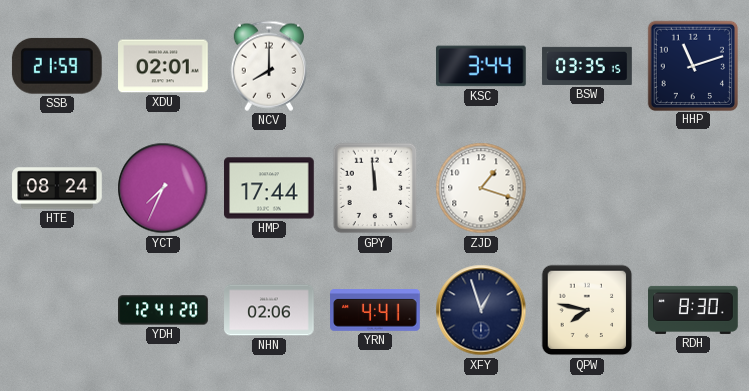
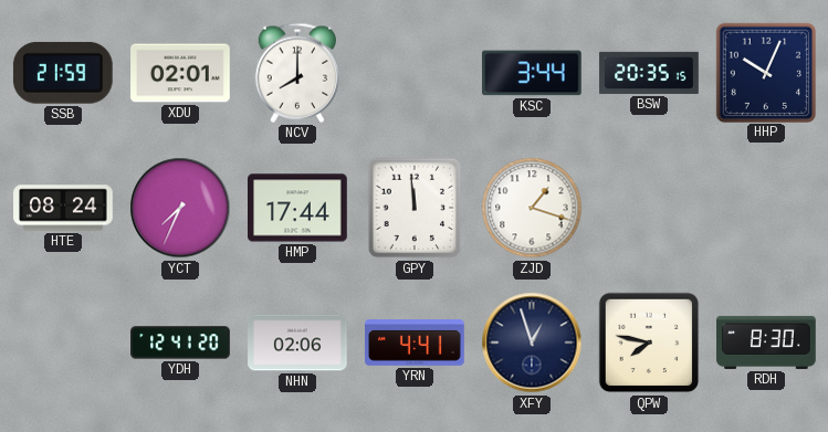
BSW: 03:35 -> 20:35 (649, 73)
HHP: 11:12 -> 10:04 (765, 72)
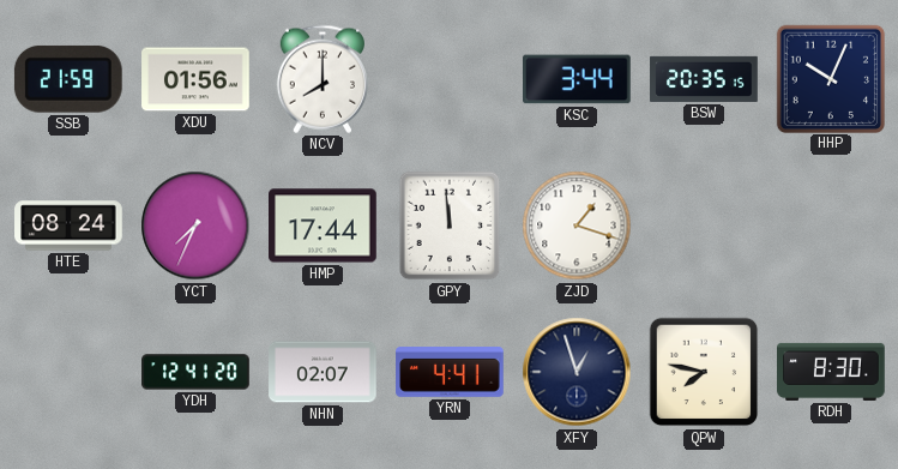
XDU: 02:01 -> 01:56 (195, 79)
NHN: 02:06 -> 02:07 (323, 372)
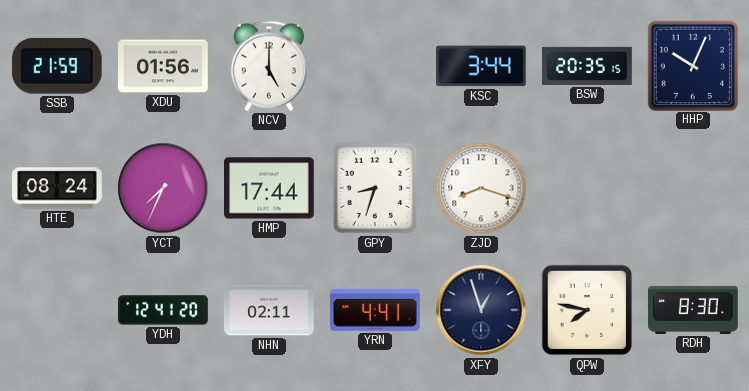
NCV: 8:00 -> 5:00 (268, 66)
GPY: 11:59 -> 8:33 (375, 188)
ZJD: 1:18 -> 8:18 (481, 188)
NHN: 02:07 -> 02:11 (269, 310)
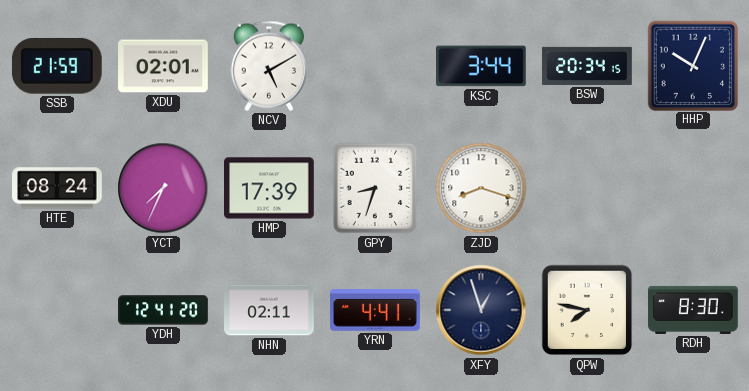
XDU: 01:56 -> 02:01 (163, 66)
NCV: 5:00 -> 5:10 (268, 66)
BSW: 20:35 -> 20:34 (587, 66)
HMP: 17:44 -> 17:39 (269, 188)
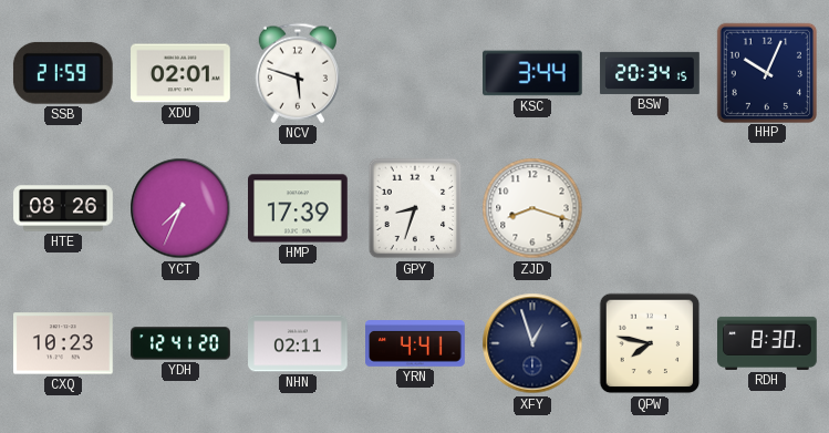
NCV: 5:10 -> 5:48 (297, 73)
HTE: 08:24 -> 08:26 (63, 208)
CXQ: none -> 10:23 (64, 343)
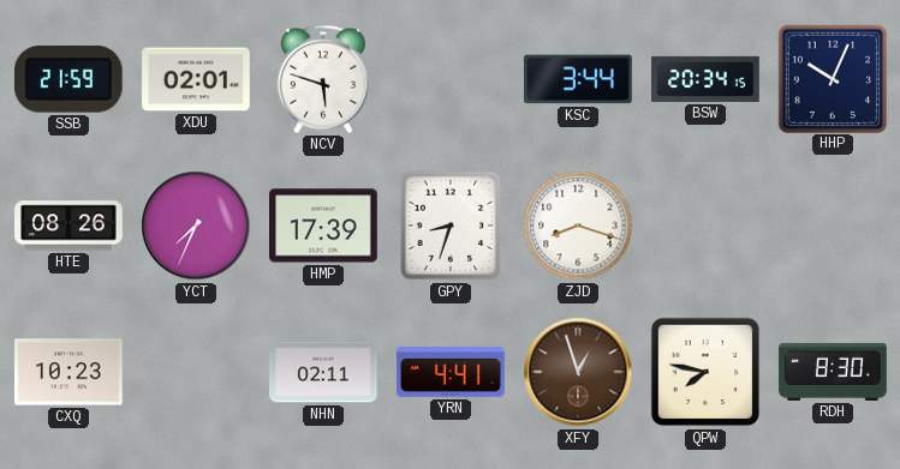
YDH: 12:41 -> none (180, 343)
XFY dial: navy -> brown (578, 372)
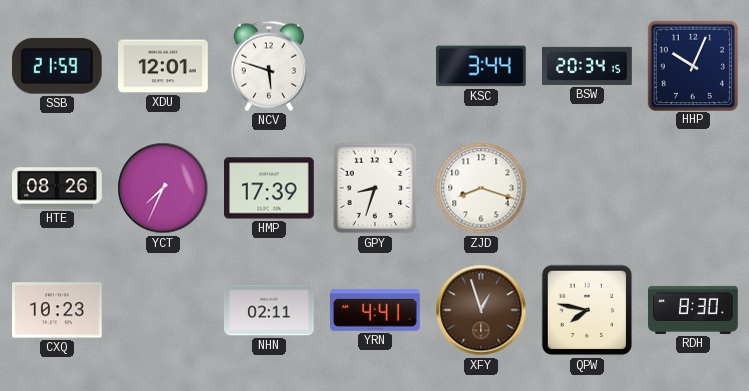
XDU: 02:01 -> 12:01 (163, 66)
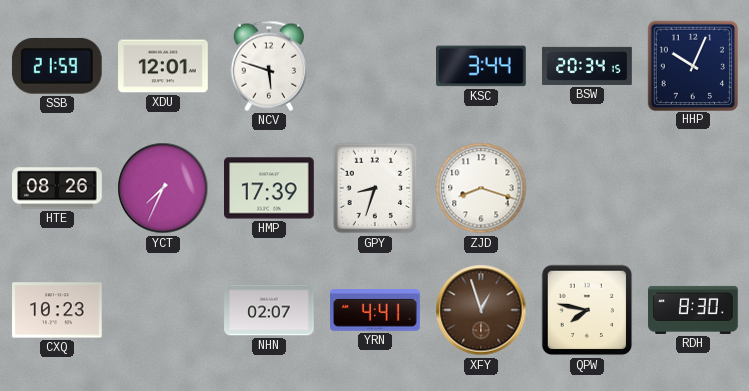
NHN: 02:11 -> 02:07 (269, 310)
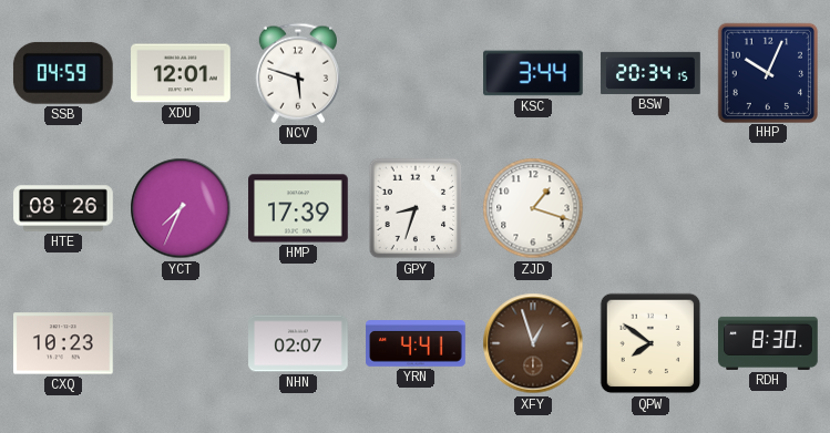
SSB: 21:59 -> 04:59 (63, 73)
ZJD: 8:18 -> 1:18 (533, 208)
QPW: 7:47 -> 7:51 (650, 343)
